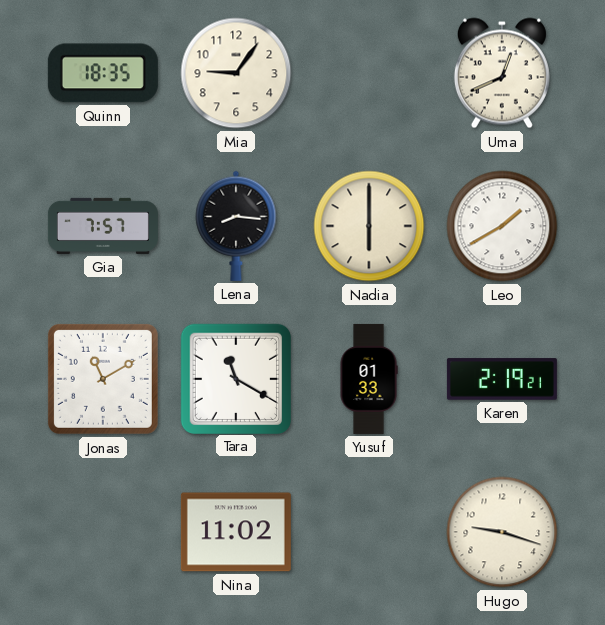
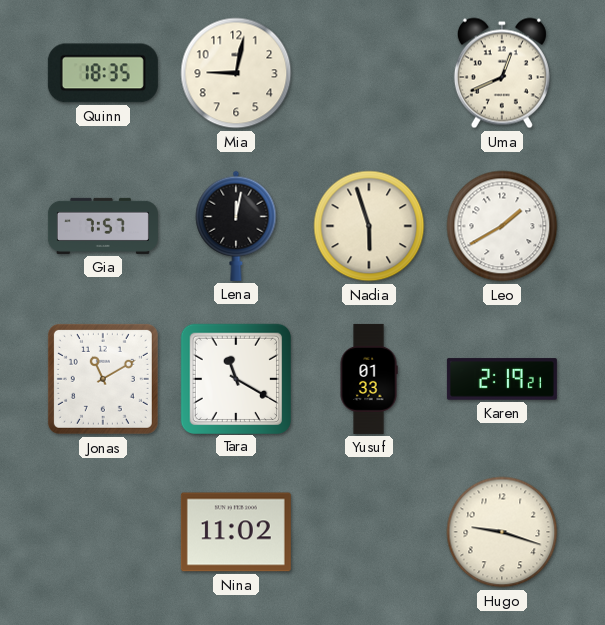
Mia: 9:06 -> 9:02 (236, 73)
Lena: 8:16 -> 12:02 (236, 226)
Nadia: 6:00 -> 5:57 (369, 226)
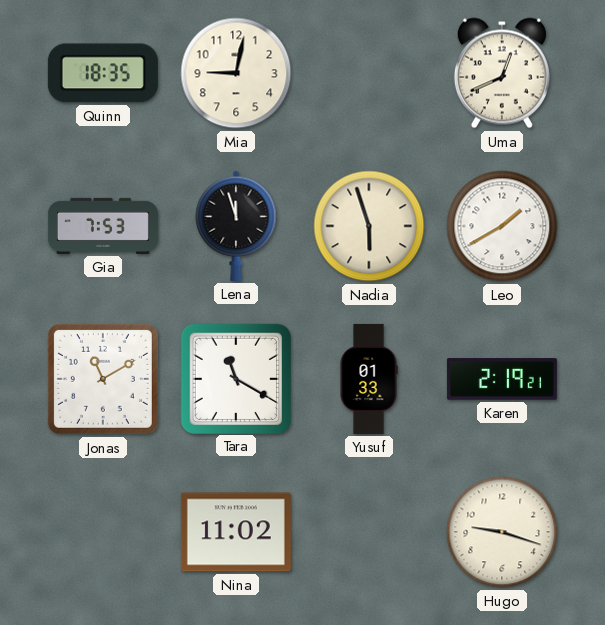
Gia: 7:57 -> 7:53 (103, 226)
Lena: 12:02 -> 11:57 (236, 226)
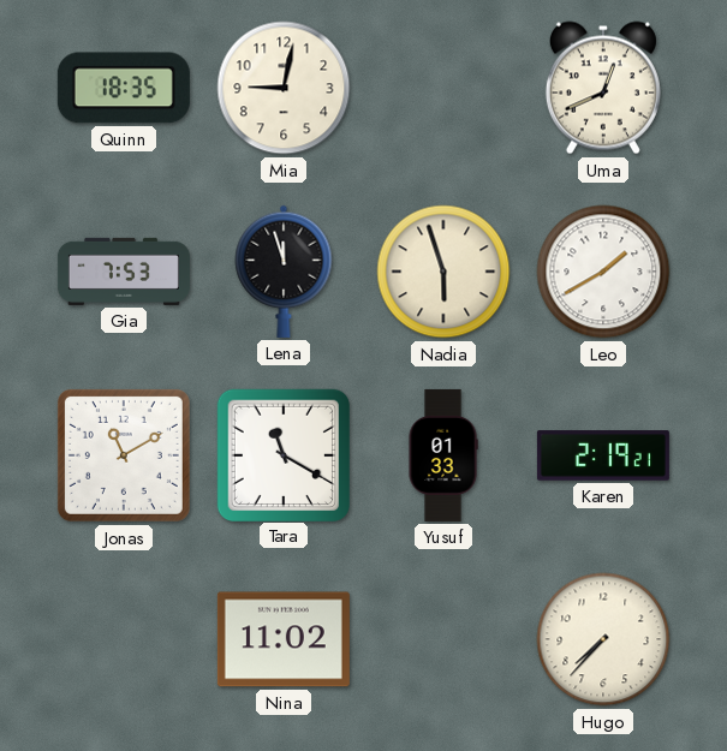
Hugo: 9:18 -> 7:37 (603, 639)
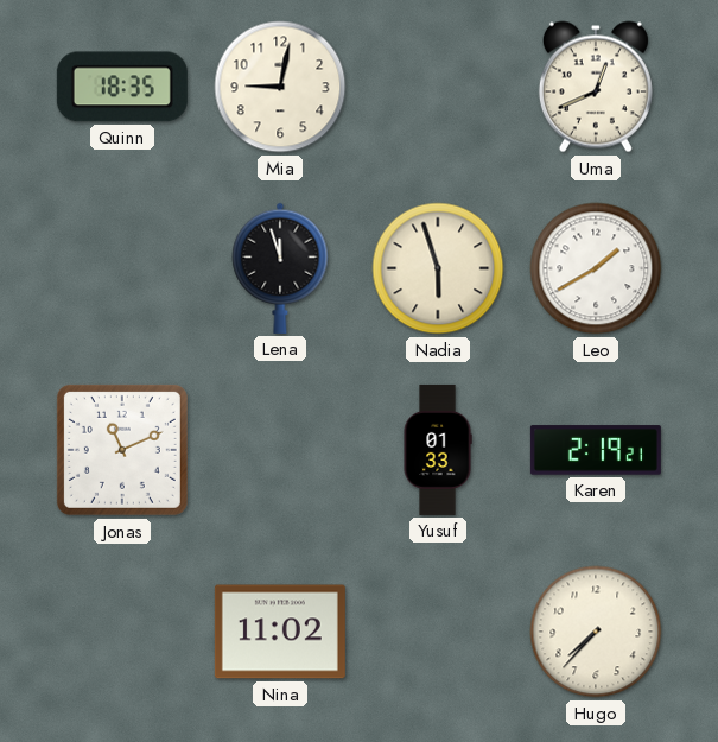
Gia: 7:53 -> none (124, 272)
Jonas: 11:10 -> 11:11 (122, 450)
Tara: 11:20 -> none (282, 454)
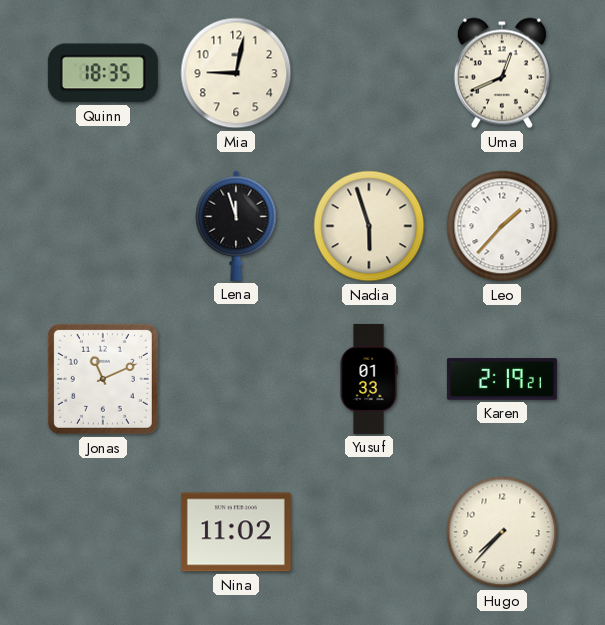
Leo: 1:40 -> 1:37 (502, 226)
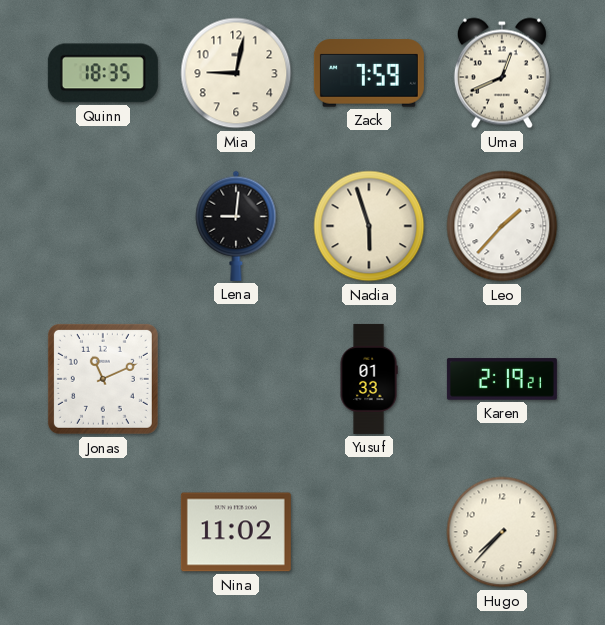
Zack: none -> 7:59 (369, 73)
Lena: 11:57 -> 9:01 (236, 226)
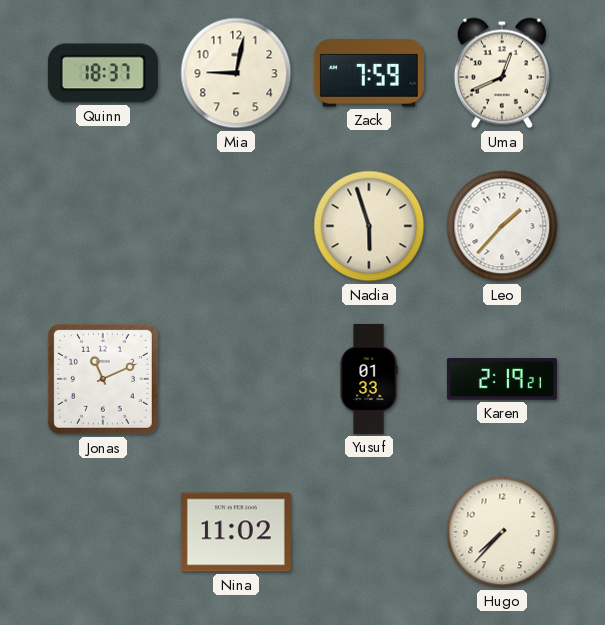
Quinn: 18:35 -> 18:37 (103, 73)
Lena: 9:01 -> none (236, 226)
